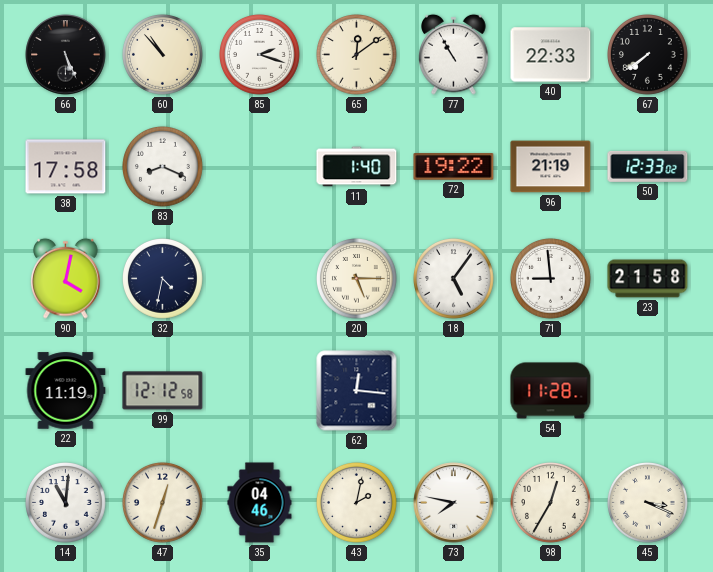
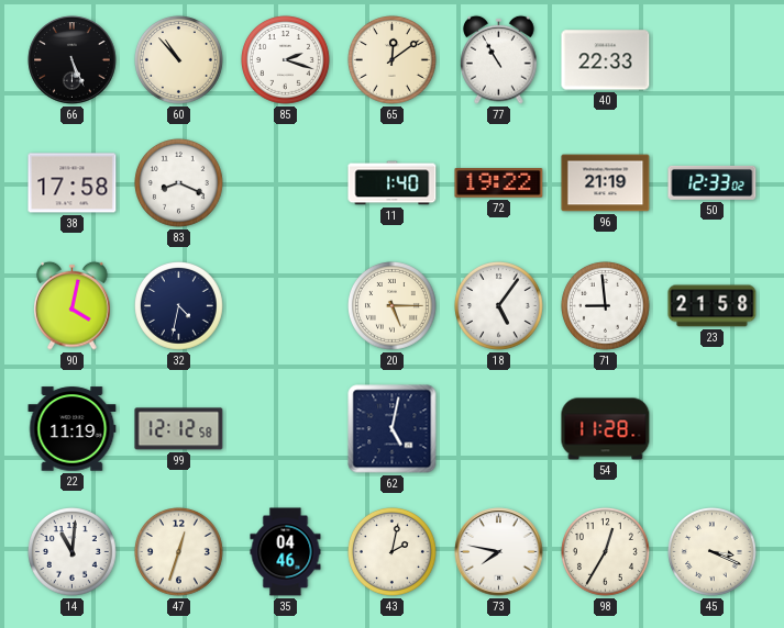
67: 7:39 -> none (648, 55)
62: 12:16 -> 5:02 (393, 429)
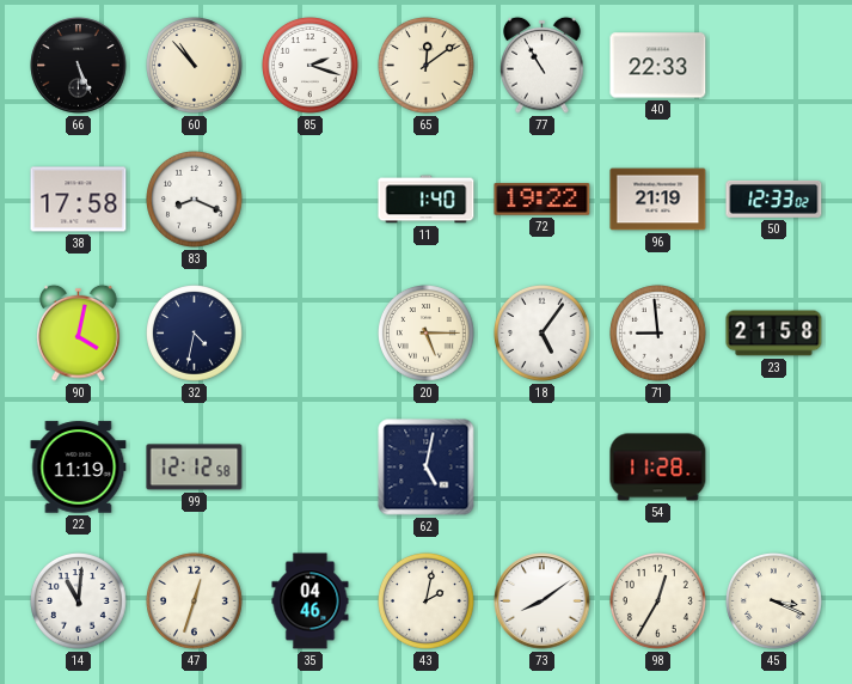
73: 7:47 -> 8:09 (543, 601)
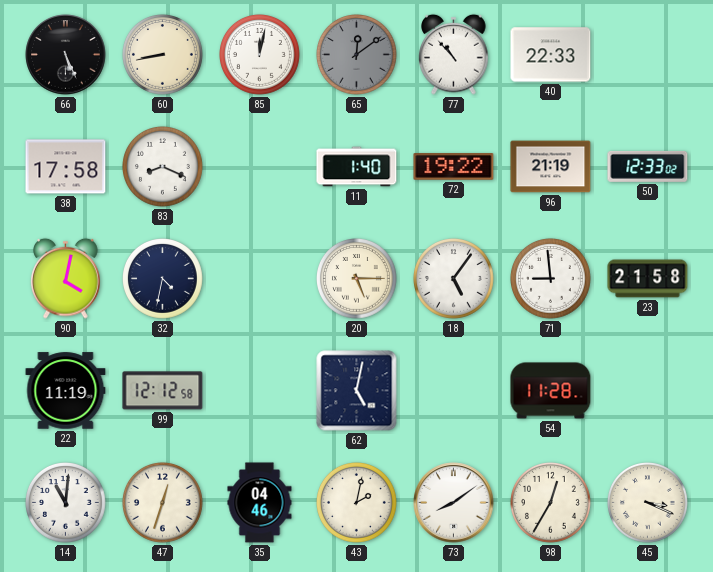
60: 10:53 -> 8:43 (163, 55)
85: 2:18 -> 12:02 (260, 55)
65 dial: cream -> grey (357, 55)
77: 10:55 -> 10:53 (454, 54)
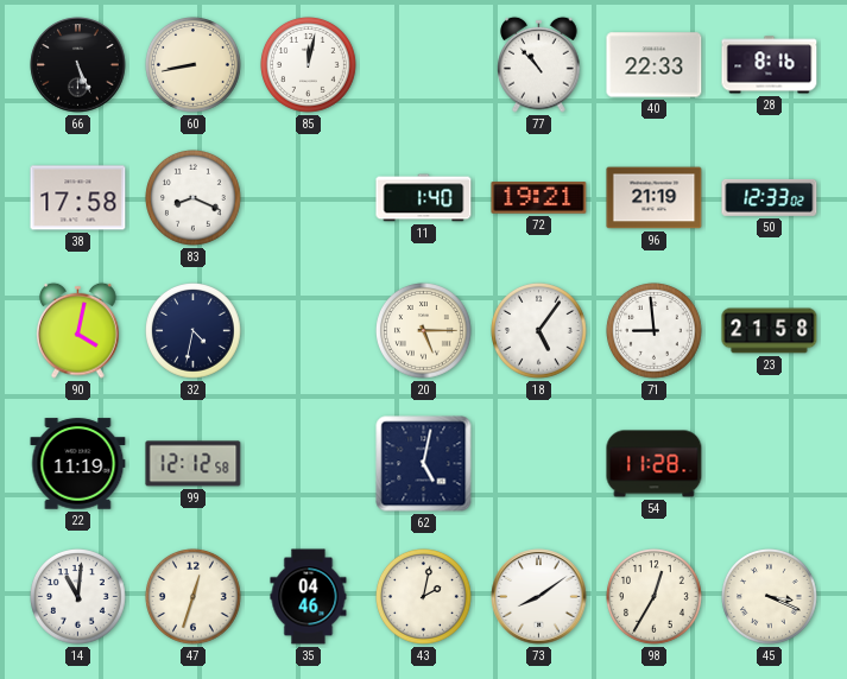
65: 12:09 -> none (357, 55)
28: none -> 8:16 (770, 65)
72: 19:22 -> 19:21 (539, 198)
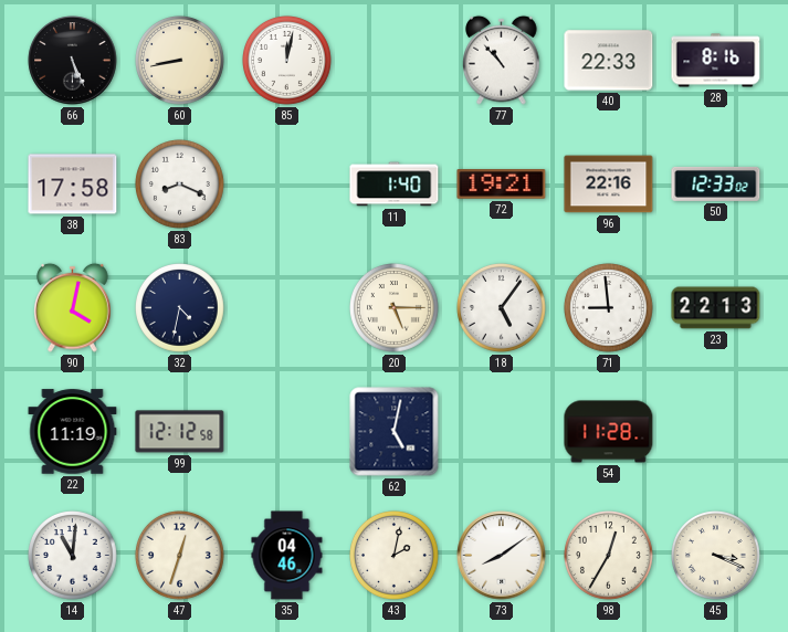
96: 21:19 -> 22:16 (609, 185)
23: 21:58 -> 22:13 (716, 308)
